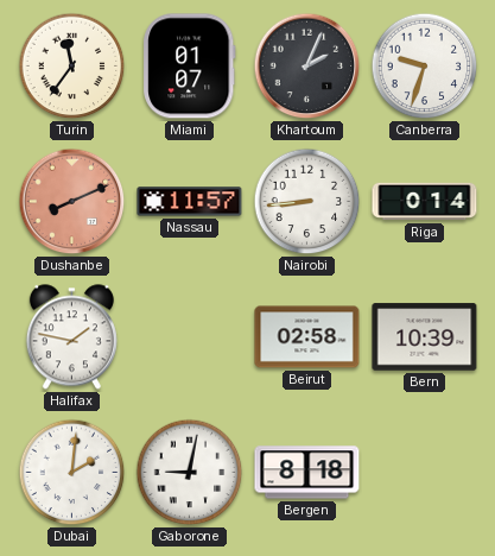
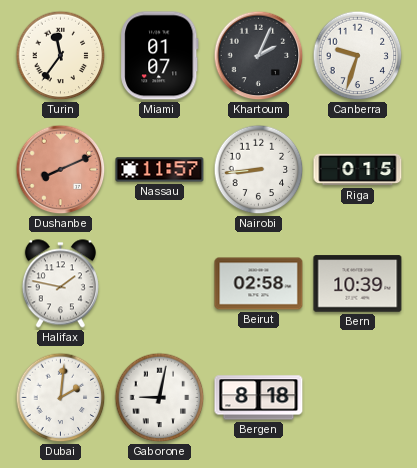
Riga: 0:14 -> 0:15 (358, 170)
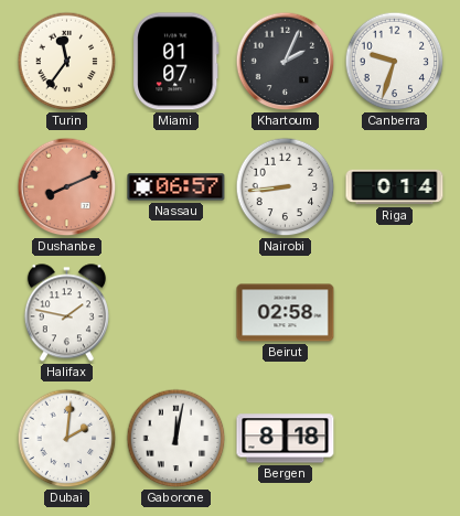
Nassau: 11:57 -> 06:57 (176, 187)
Riga: 0:15 -> 0:14 (395, 187)
Bern: 10:39 -> none (358, 284)
Gaborone: 9:02 -> 12:02 (176, 439)
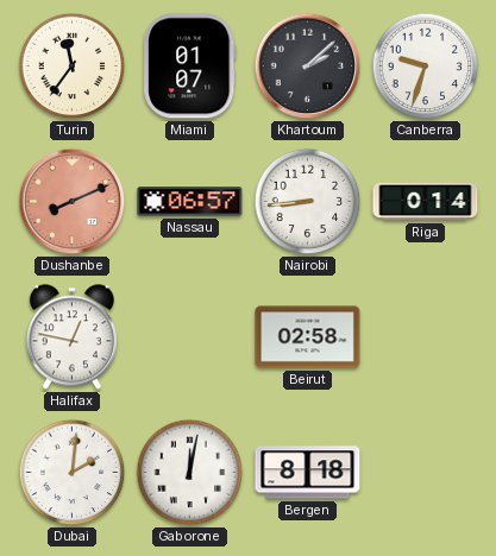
Khartoum: 2:04 -> 2:08 (308, 67)
Halifax: 1:47 -> 12:47 (71, 337)
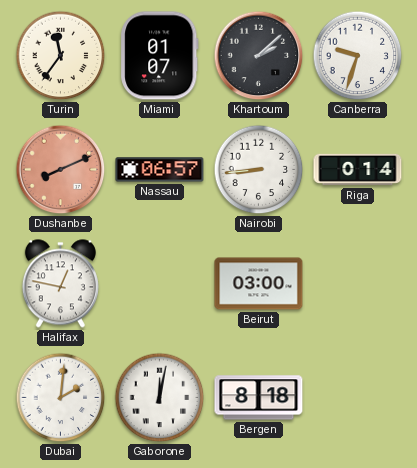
Beirut: 02:58 -> 03:00 (259, 284)
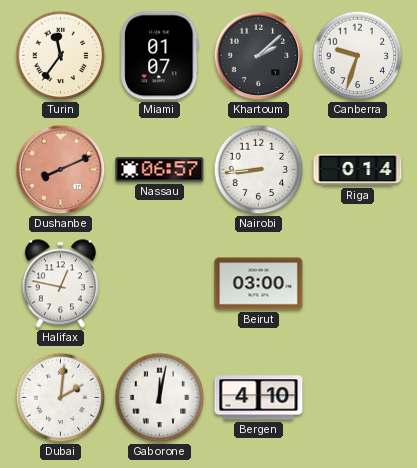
Bergen: 8:18 -> 4:10 (259, 398)
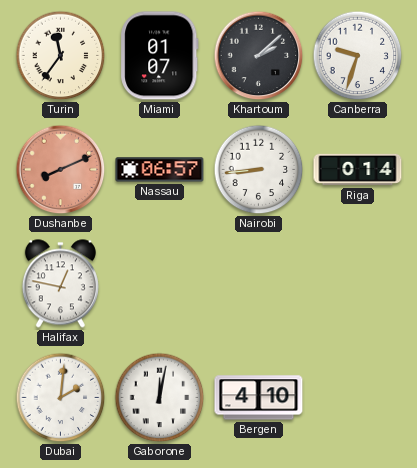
Beirut: 03:00 -> none (259, 284)
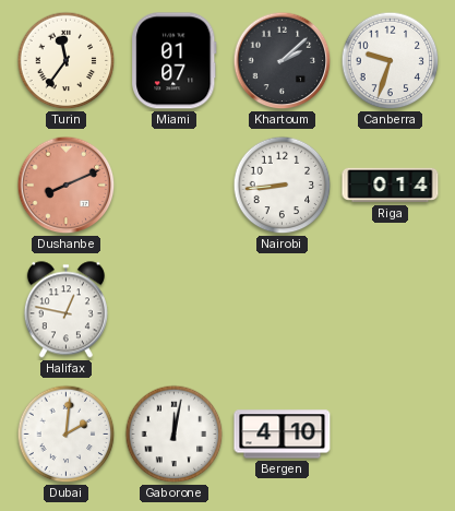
Nassau: 06:57 -> none (160, 170)
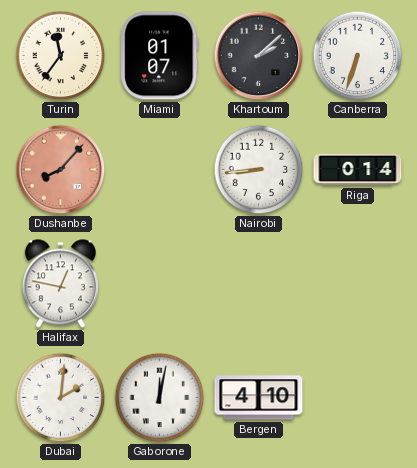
Canberra: 9:33 -> 6:33 (358, 56)
Dushanbe: 8:11 -> 8:07 (61, 170)
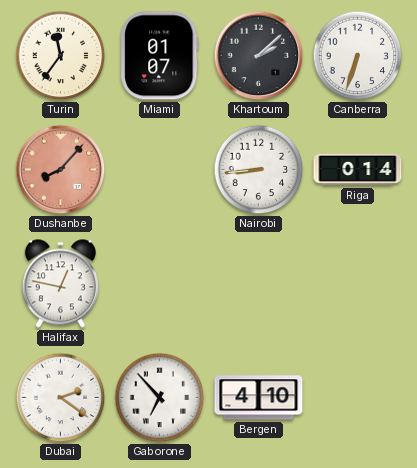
Dubai: 2:01 -> 2:21 (61, 398)
Gaborone: 12:02 -> 6:53 (160, 398)
